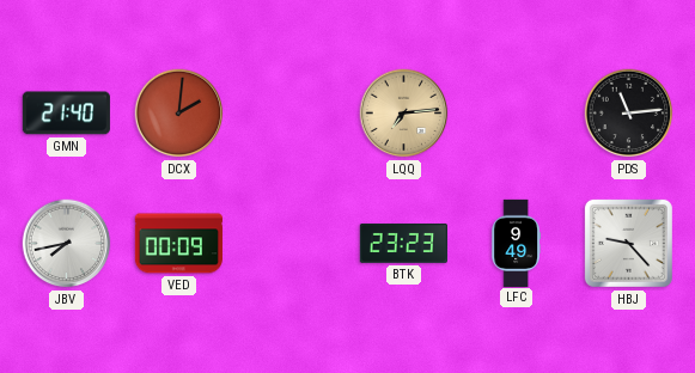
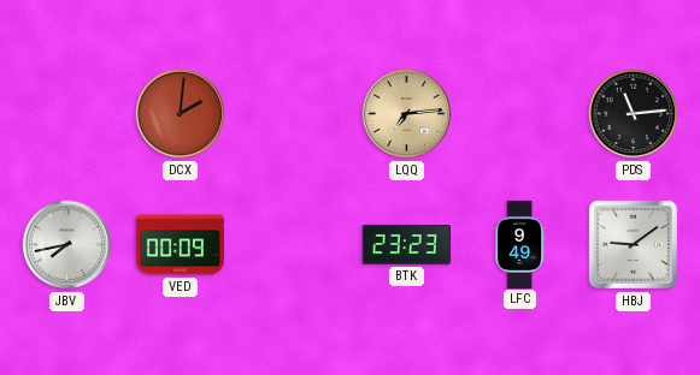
GMN: 21:40 -> none (66, 114)
HBJ: 9:23 -> 9:09 (633, 244)
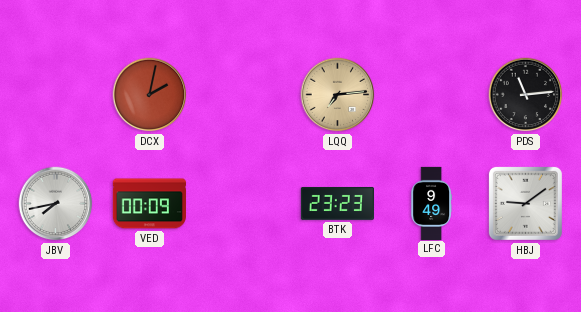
DCX: 2:01 -> 2:02 (150, 95)
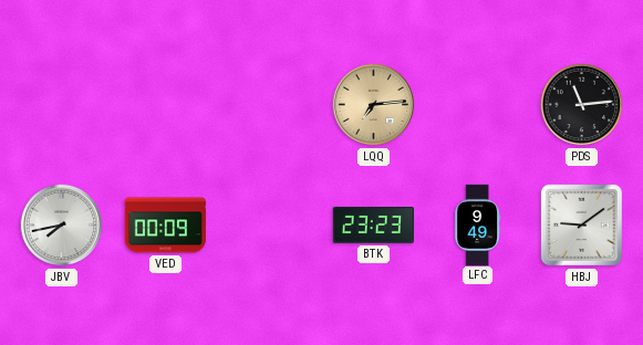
DCX: 2:02 -> none (150, 95)
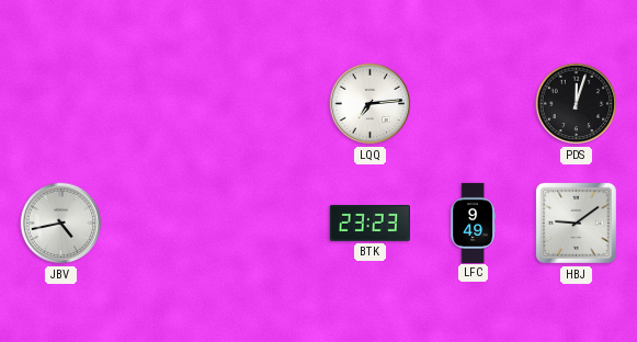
LQQ dial: champagne -> white (371, 104)
PDS: 11:14 -> 12:03 (577, 104)
JBV: 7:43 -> 4:43 (61, 224)
VED: 00:09 -> none (165, 226)
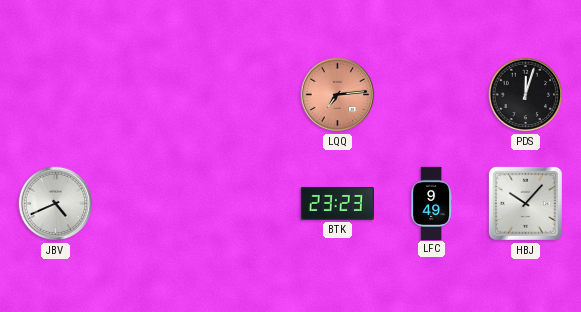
LQQ dial: white -> salmon (338, 95)
JBV: 4:43 -> 4:41 (56, 204)
HBJ: 9:09 -> 10:07 (525, 203)
